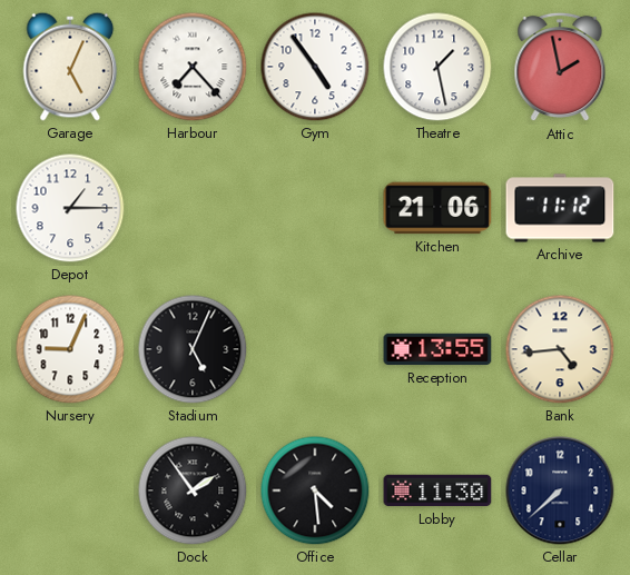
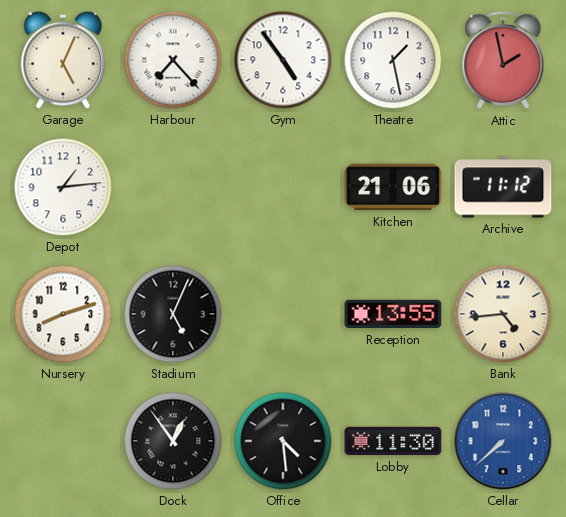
Depot: 1:15 -> 1:14 (63, 187)
Nursery: 9:04 -> 8:12 (63, 314)
Dock: 1:54 -> 12:54 (173, 441)
Cellar dial: navy -> blue (503, 441)
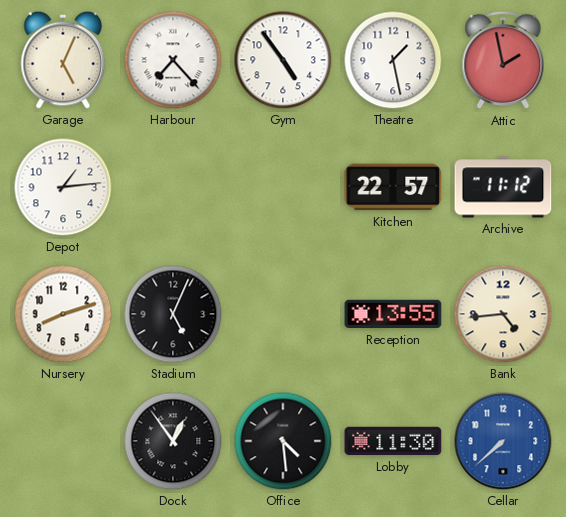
Kitchen: 21:06 -> 22:57 (393, 187)
